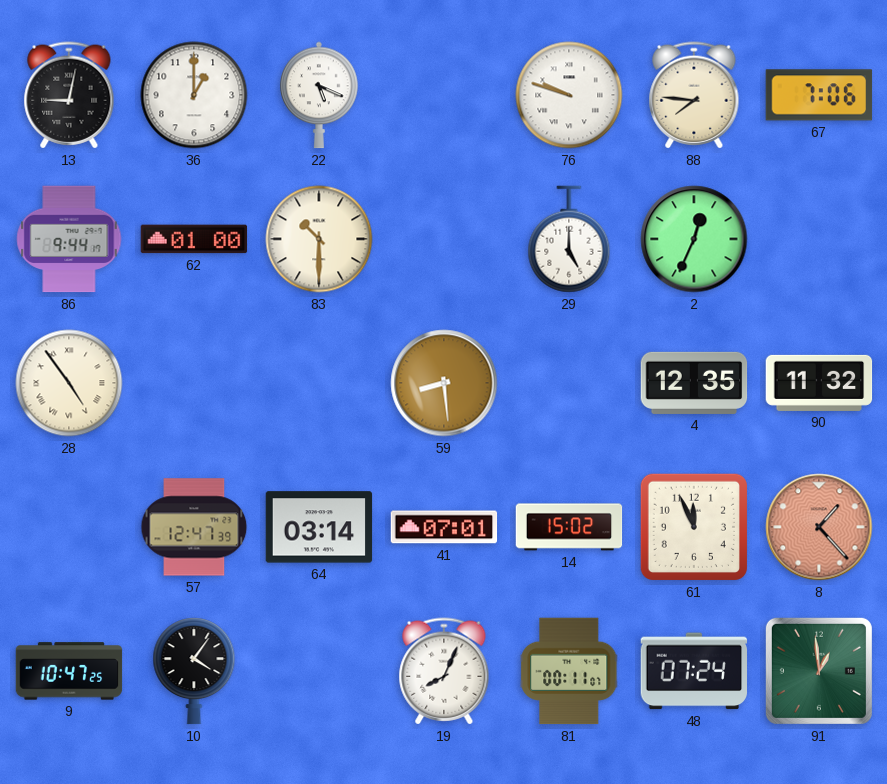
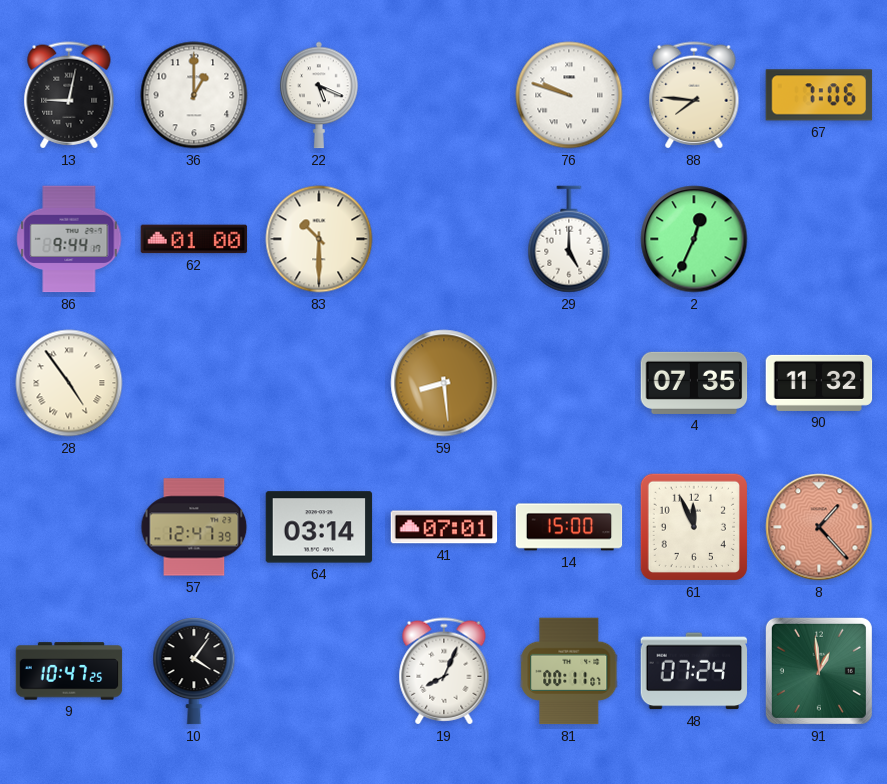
4: 12:35 -> 07:35 (694, 383)
14: 15:02 -> 15:00 (569, 527)
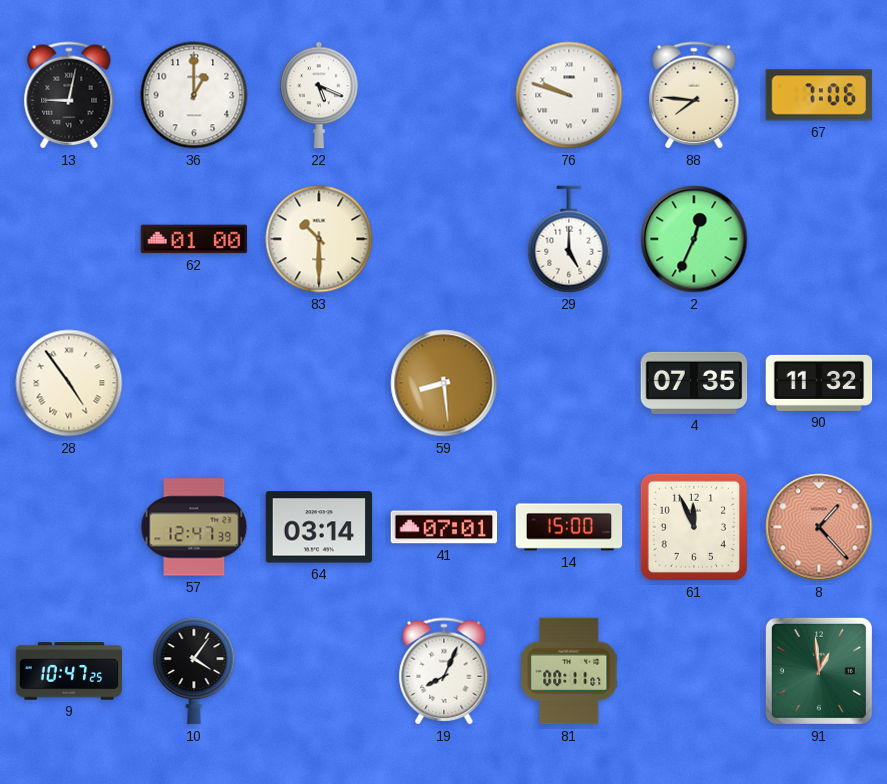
86: 9:44 -> none (69, 239)
48: 07:24 -> none (694, 671)
